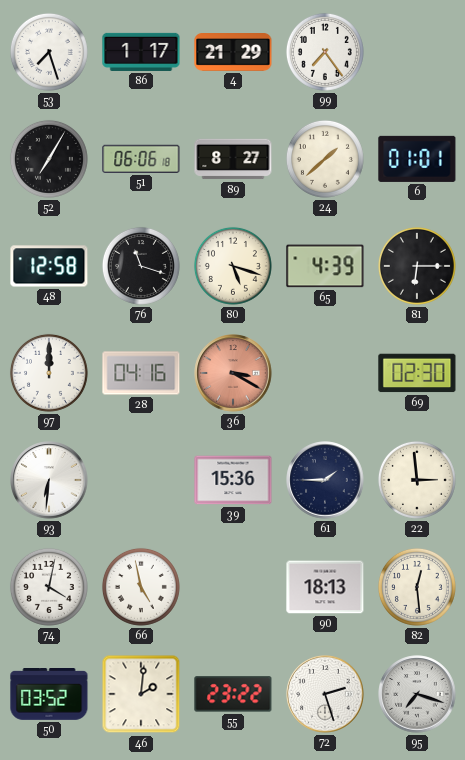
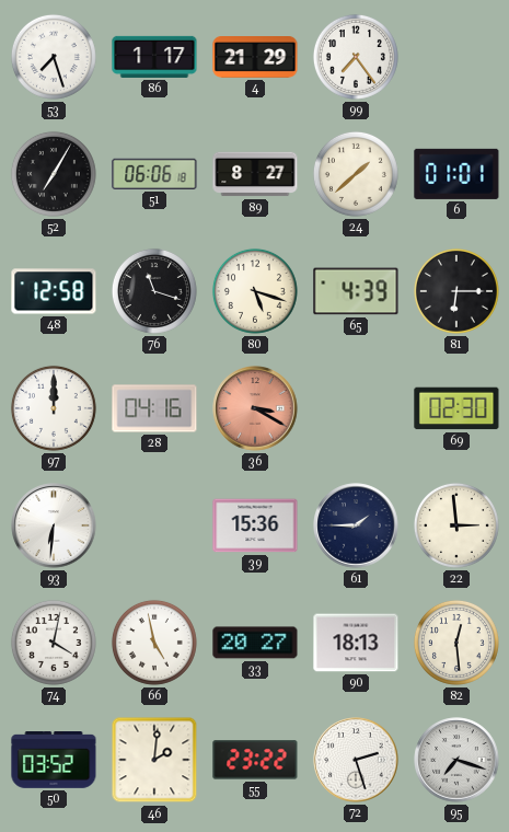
33: none -> 20:27 (255, 643)
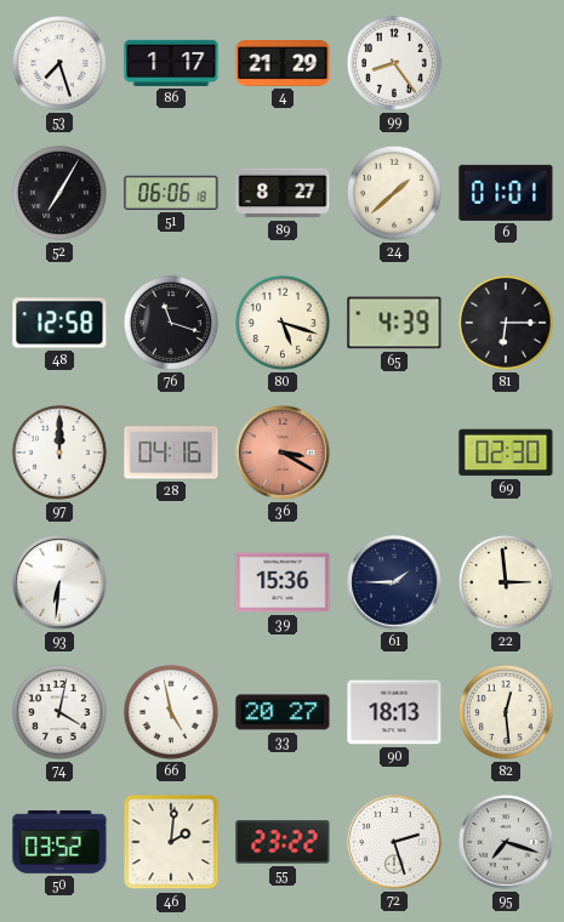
99: 7:24 -> 8:24 (394, 63)
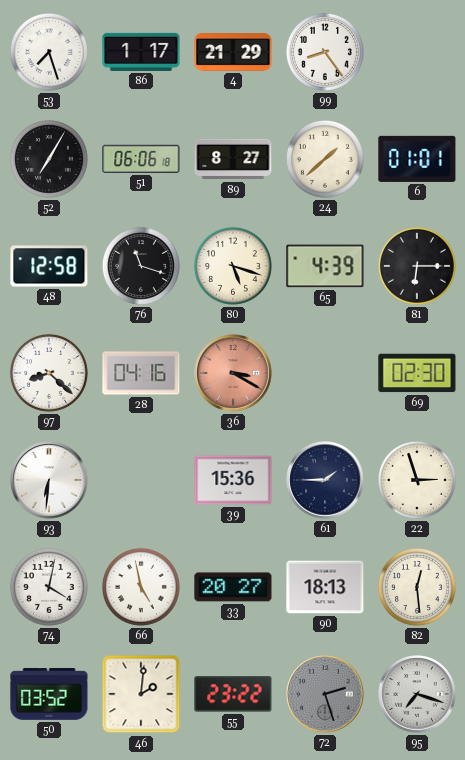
97: 12:00 -> 8:22 (49, 373)
22: 2:59 -> 2:57 (417, 480)
72 dial: white -> grey (325, 694)
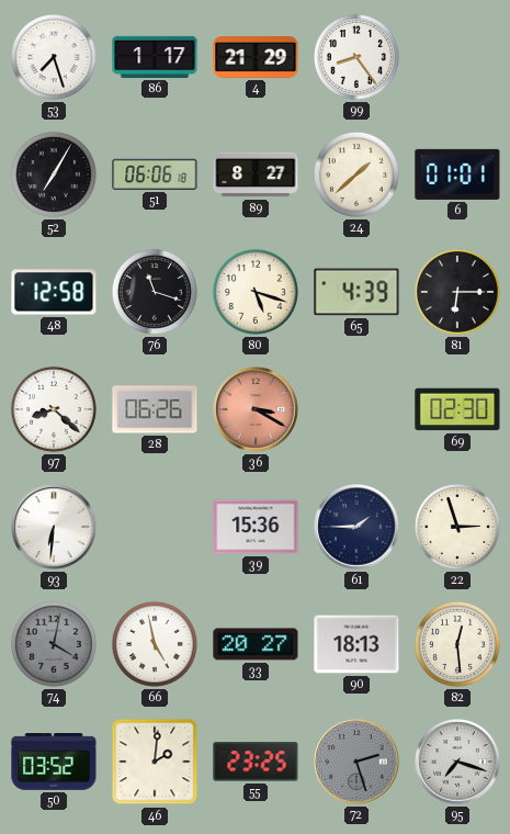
28: 04:16 -> 06:26 (155, 409)
74 dial: white -> grey (54, 644)
55: 23:22 -> 23:25 (256, 762)
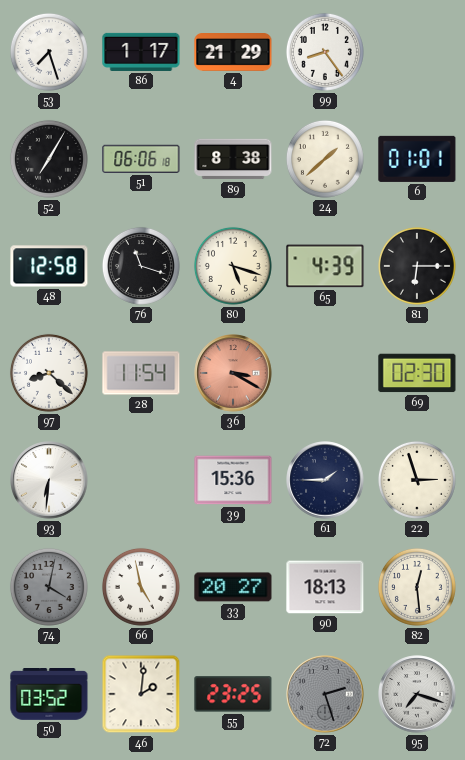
89: 8:27 -> 8:38 (233, 159)
28: 06:26 -> 11:54 (141, 373)
